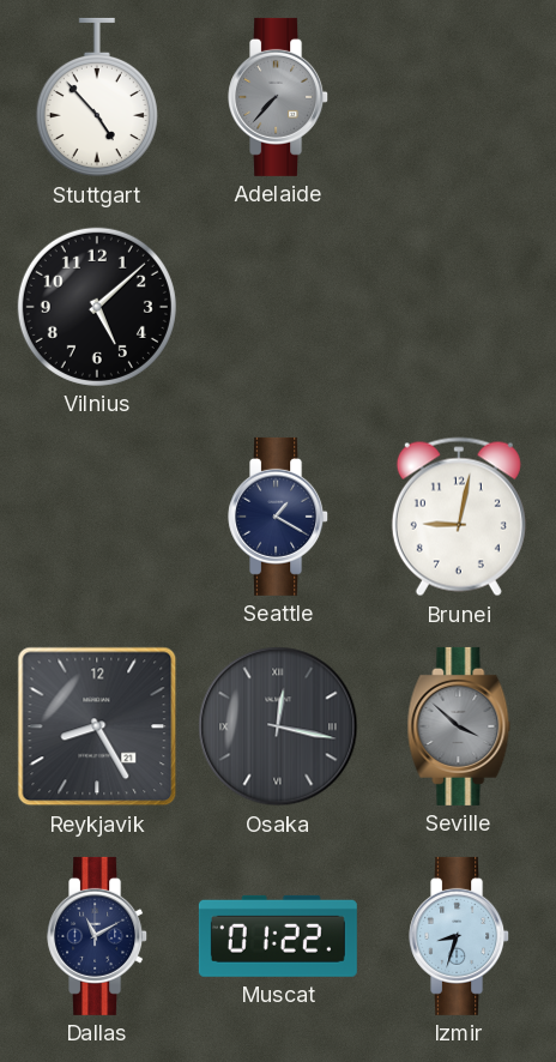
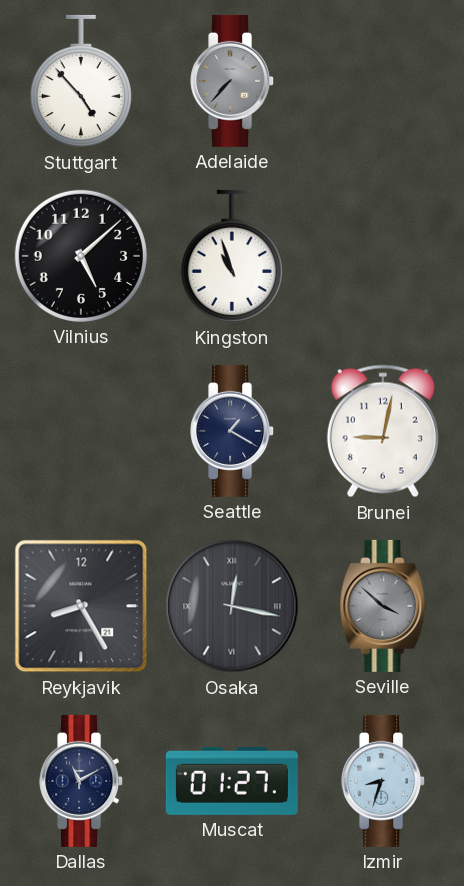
Kingston: none -> 10:57 (232, 256)
Muscat: 01:22 -> 01:27 (232, 781)
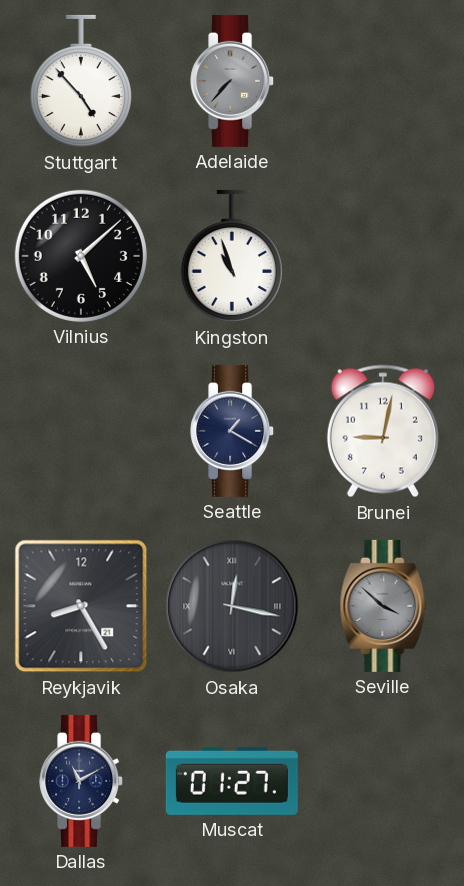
Izmir: 8:33 -> none (384, 781)
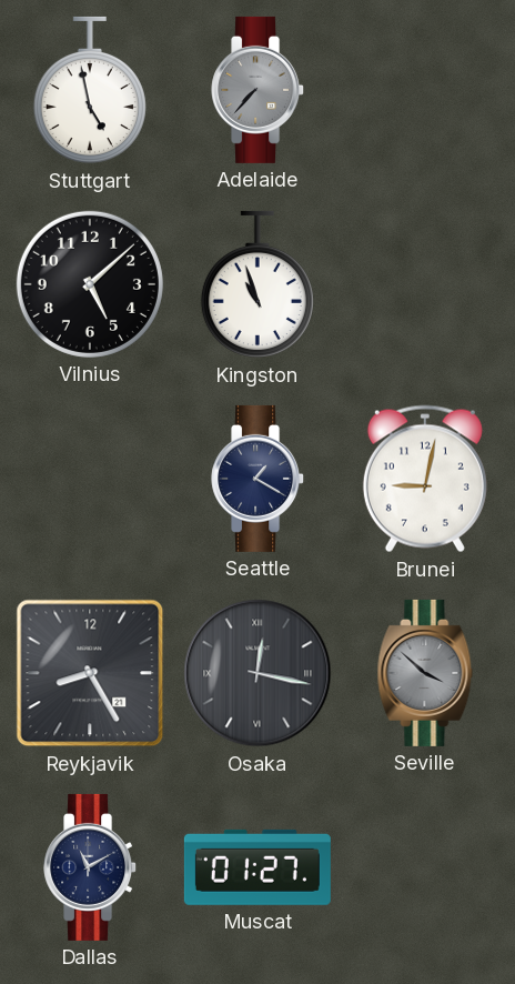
Stuttgart: 4:53 -> 4:58 (90, 90)
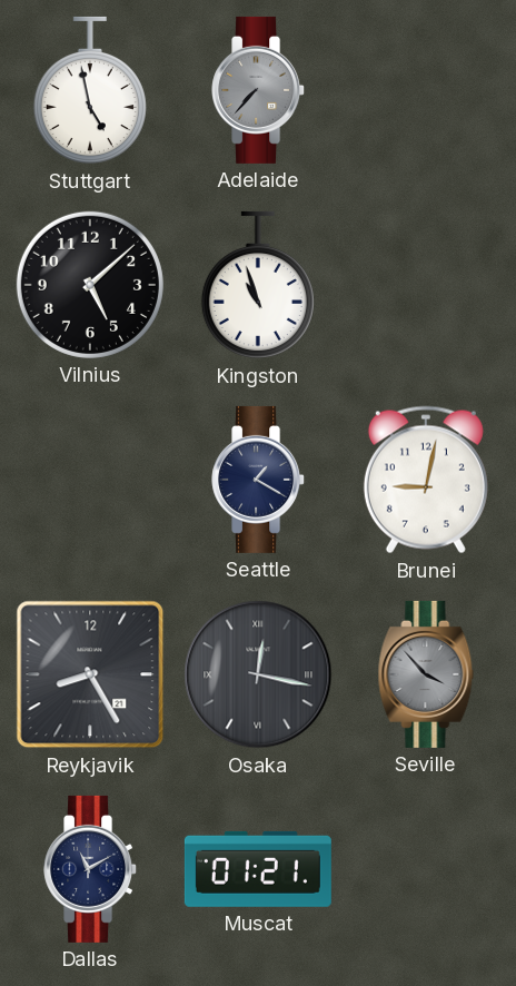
Seville: 3:52 -> 3:53 (426, 674)
Muscat: 01:27 -> 01:21 (258, 869)
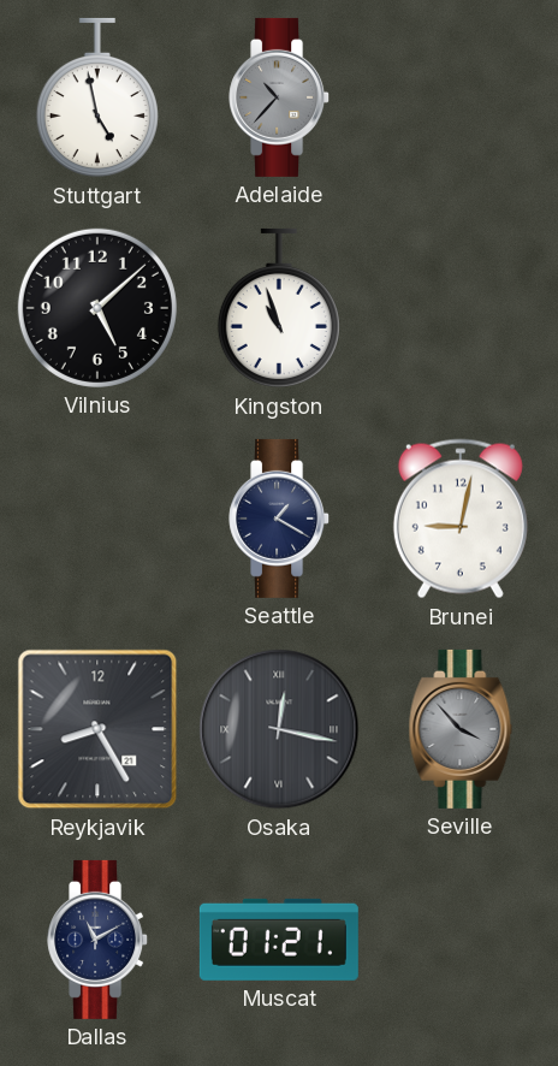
Adelaide: 7:37 -> 10:37 (280, 97)
